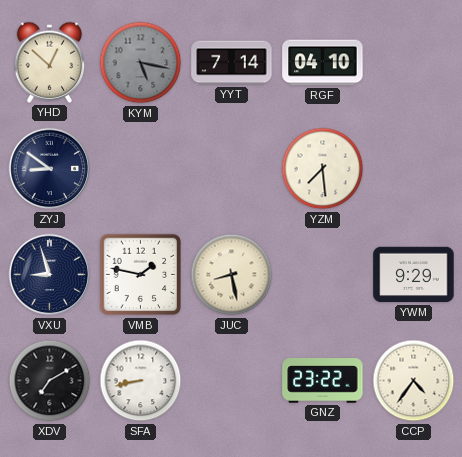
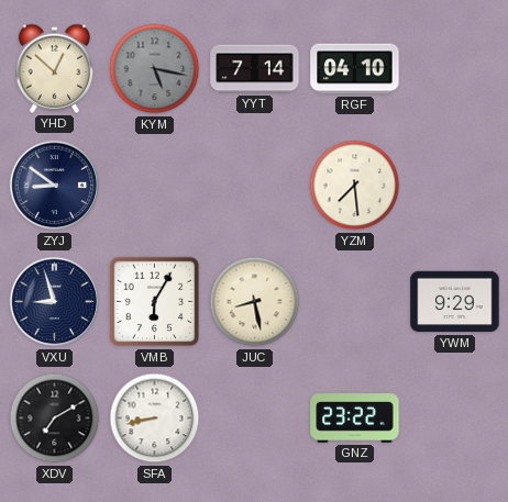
VMB: 1:47 -> 6:05 (155, 302)
CCP: 4:36 -> none (414, 381)
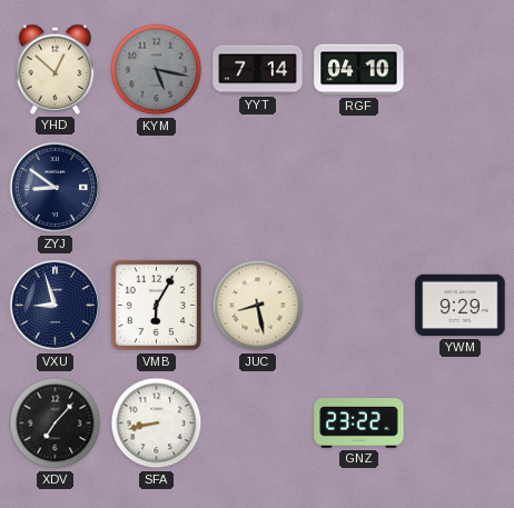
YZM: 7:29 -> none (355, 186)
XDV: 7:10 -> 7:07 (56, 424)
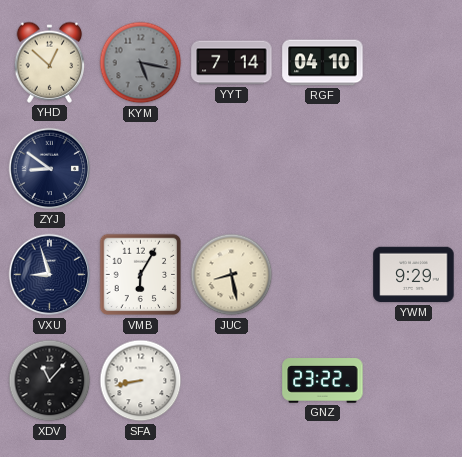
XDV: 7:07 -> 11:07 (50, 381)
